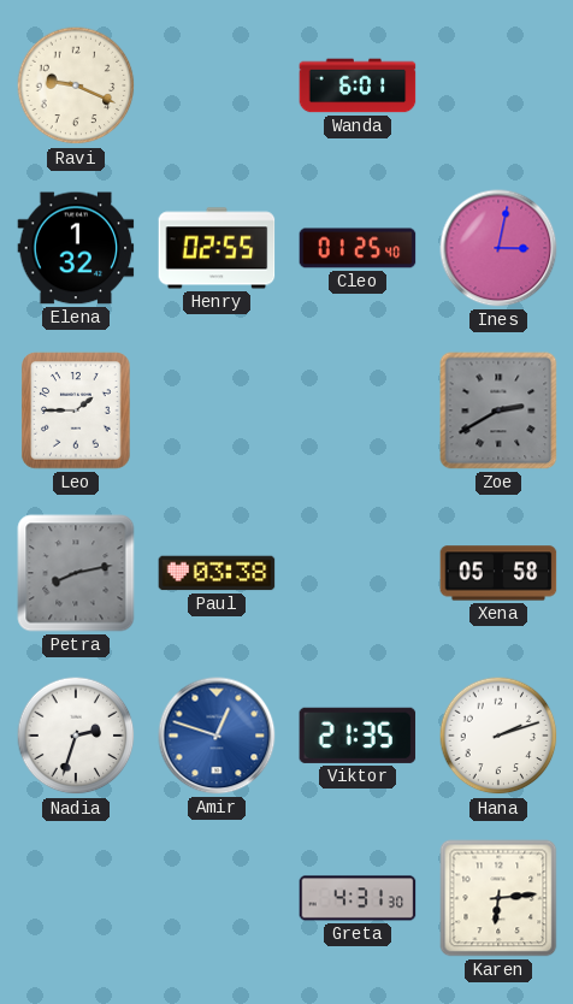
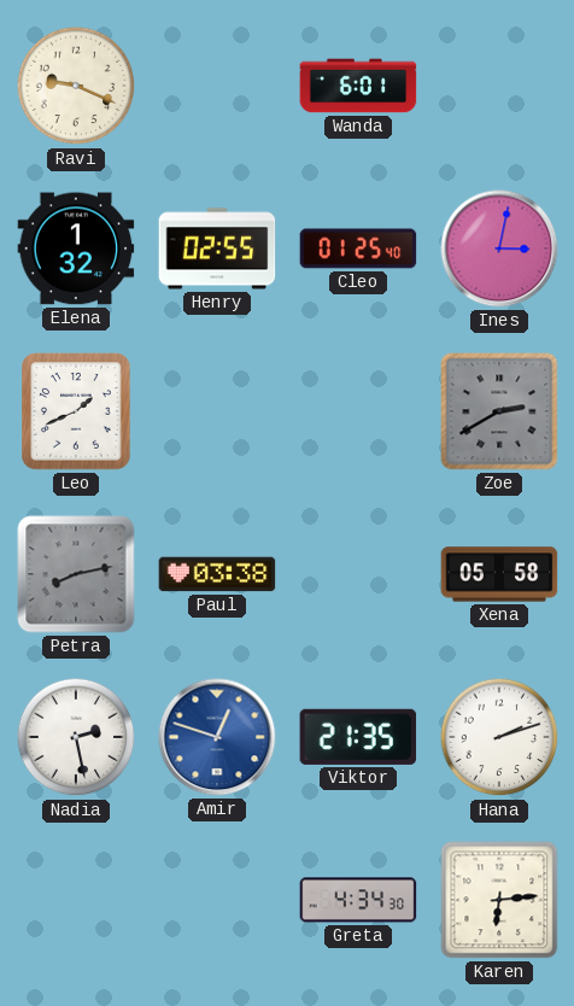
Leo: 1:45 -> 1:41 (76, 411)
Nadia: 2:33 -> 2:28 (76, 737)
Greta: 4:31 -> 4:34 (358, 900)
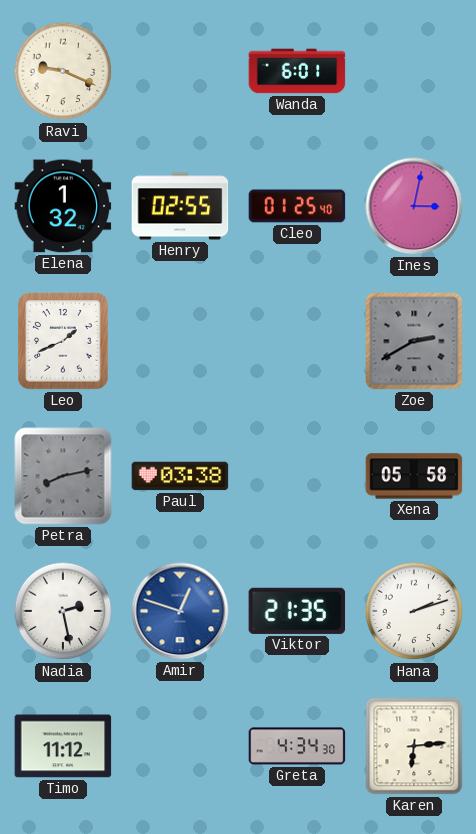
Timo: none -> 11:12 (63, 746)
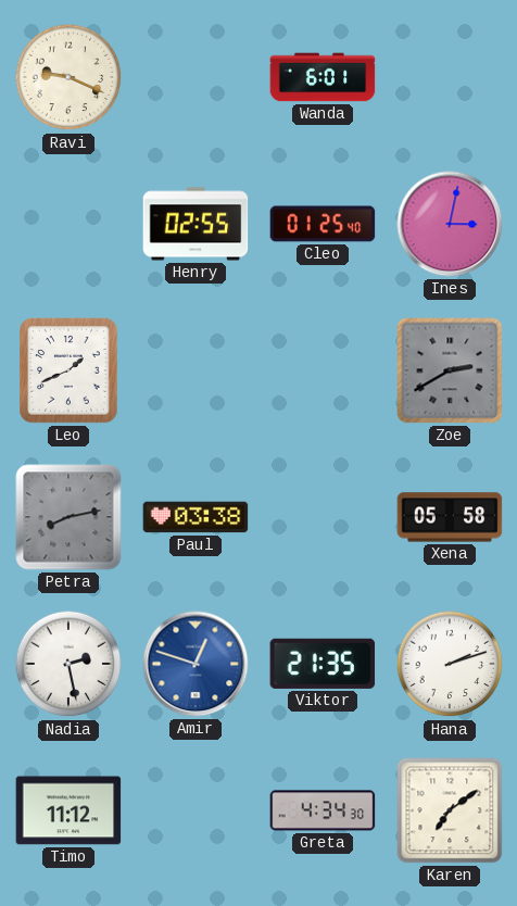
Elena: 1:32 -> none (63, 206)
Karen: 6:14 -> 7:09 (450, 810)
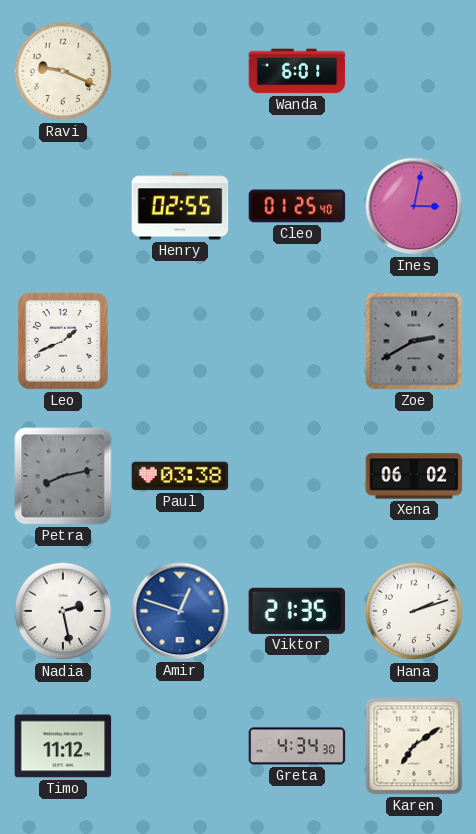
Xena: 05:58 -> 06:02 (414, 476)
